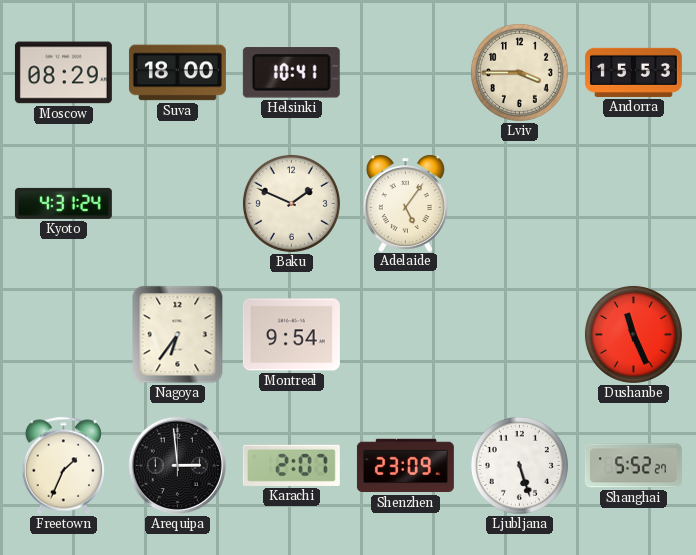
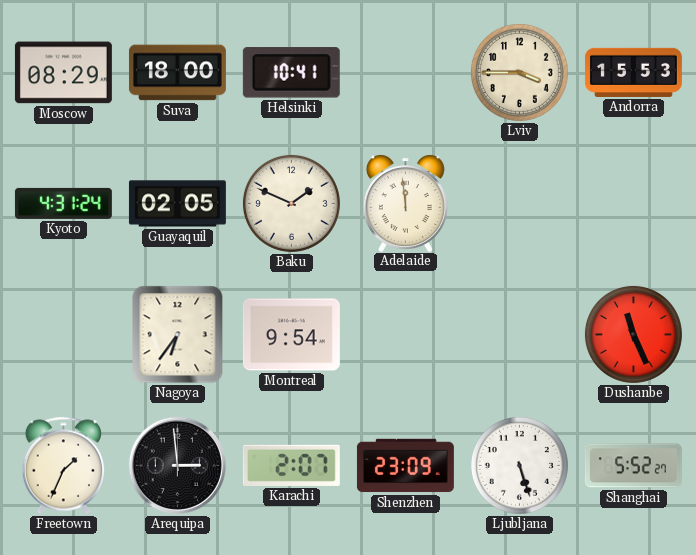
Guayaquil: none -> 02:05 (177, 204)
Adelaide: 5:06 -> 11:59 (405, 203)
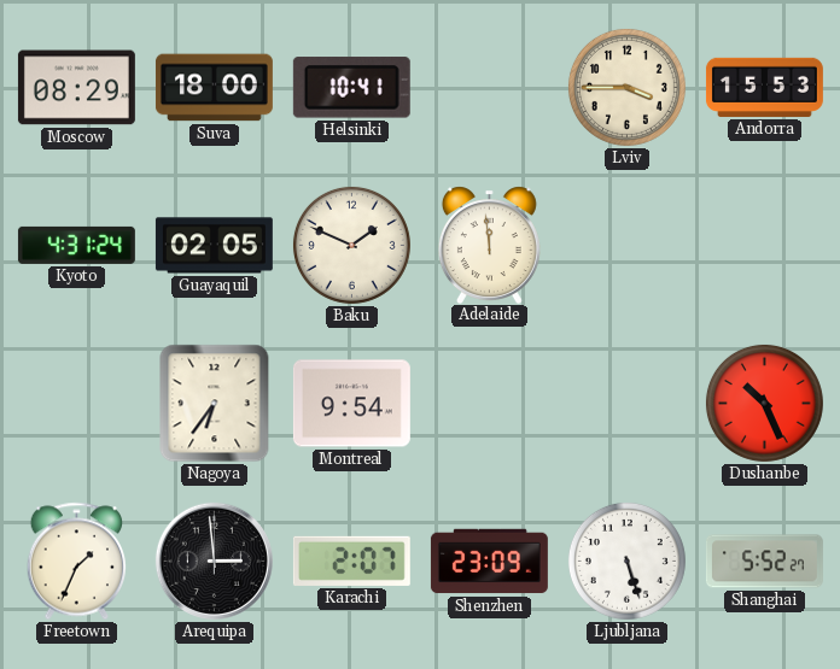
Dushanbe: 11:26 -> 10:26 (764, 403)
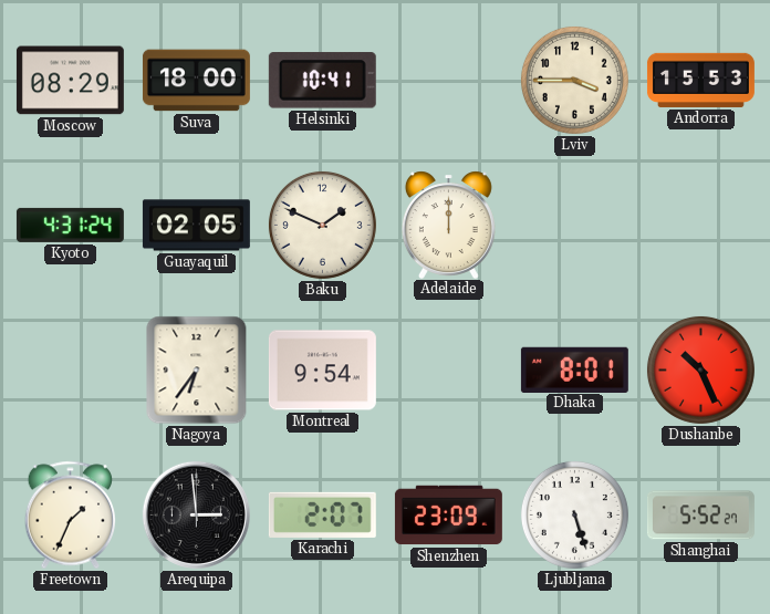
Adelaide: 11:59 -> 12:00 (448, 225)
Dhaka: none -> 8:01 (574, 370)
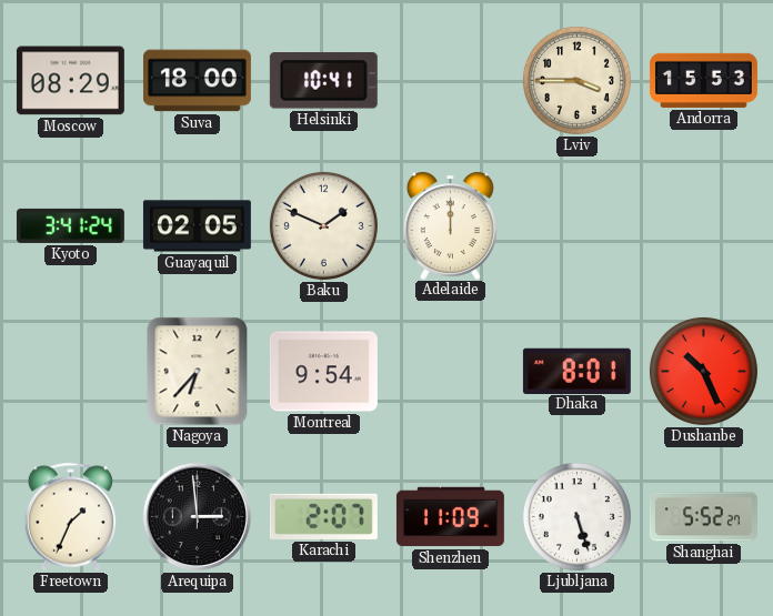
Kyoto: 4:31 -> 3:41 (70, 225)
Nagoya: 6:36 -> 6:37 (198, 372)
Shenzhen: 23:09 -> 11:09 (450, 517)
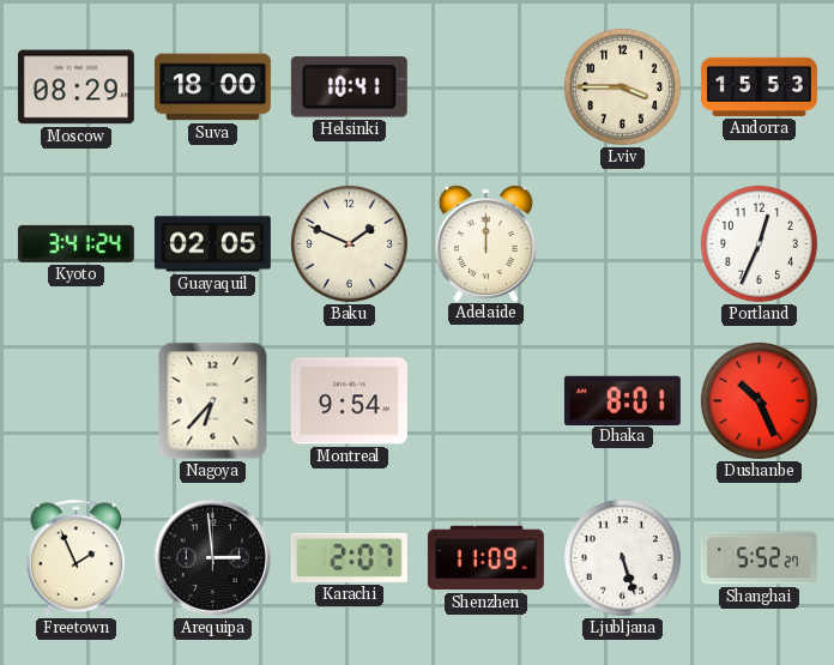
Portland: none -> 12:34 (759, 243)
Freetown: 1:34 -> 1:56 (77, 558)
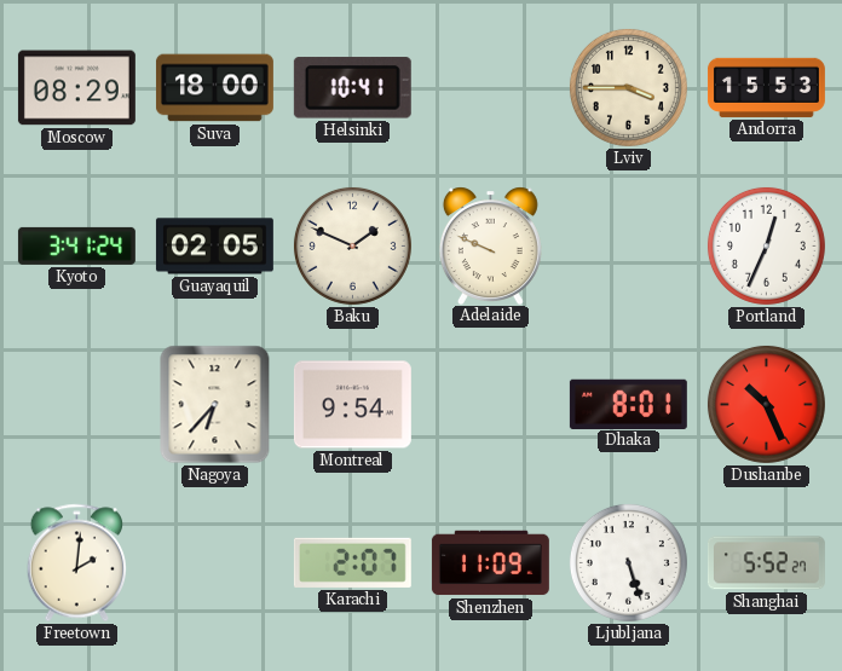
Adelaide: 12:00 -> 9:49 (490, 245)
Freetown: 1:56 -> 2:01 (77, 563)
Arequipa: 2:59 -> none (212, 557)
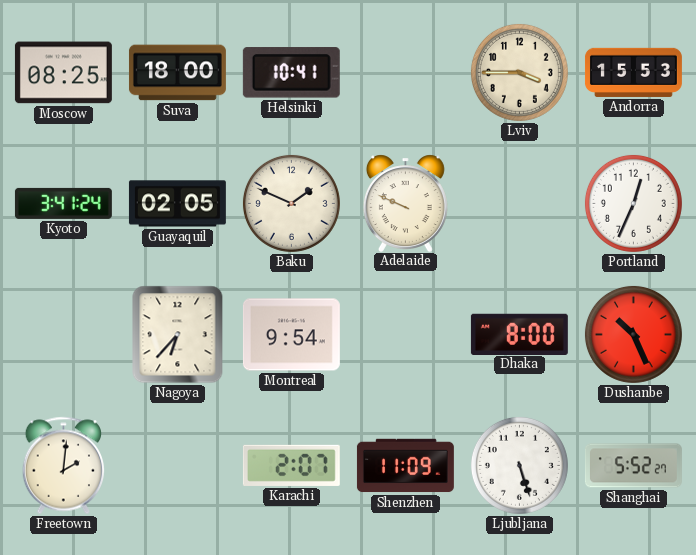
Moscow: 08:29 -> 08:25 (63, 73)
Dhaka: 8:01 -> 8:00 (519, 334)
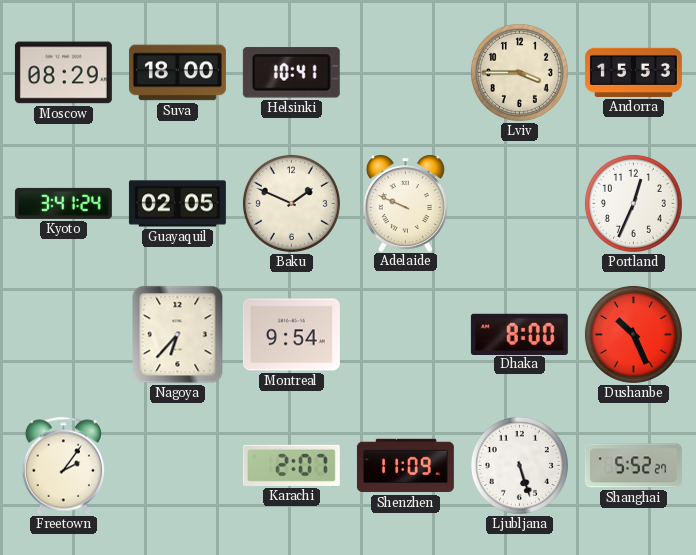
Moscow: 08:25 -> 08:29 (63, 73)
Freetown: 2:01 -> 2:06 (64, 466)
